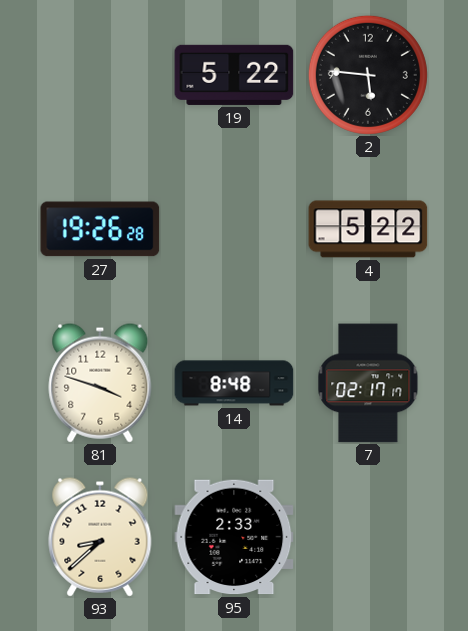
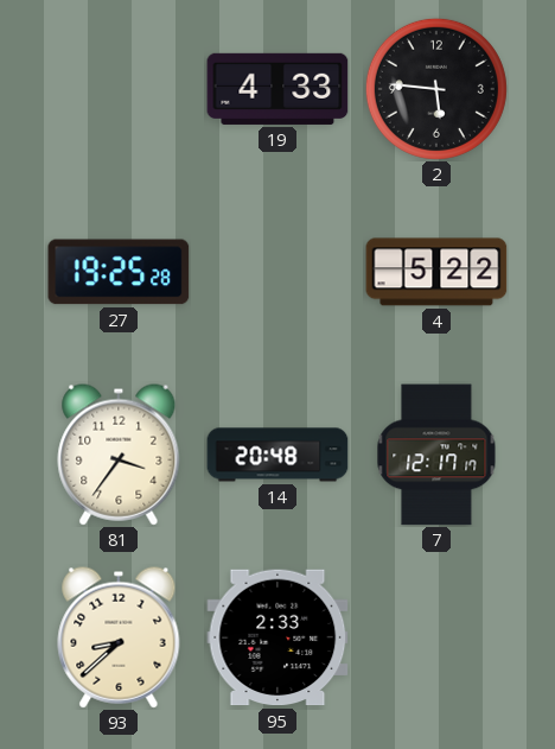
19: 5:22 -> 4:33 (277, 89)
27: 19:26 -> 19:25 (119, 272)
81: 3:48 -> 3:36 (119, 455)
14: 8:48 -> 20:48 (277, 455)
7: 02:17 -> 12:17 (436, 455)
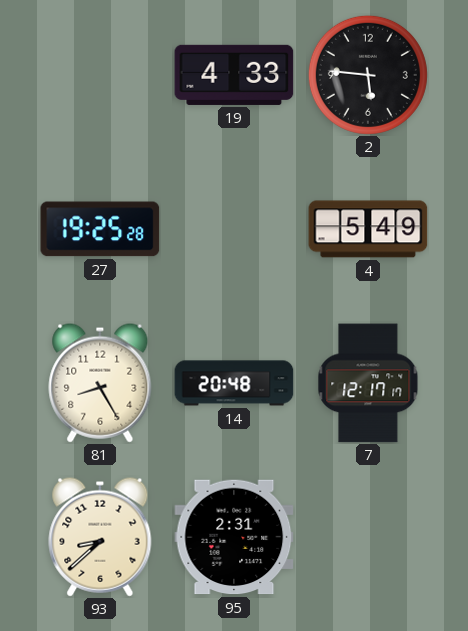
4: 5:22 -> 5:49 (368, 229)
81: 3:36 -> 8:25 (100, 383)
95: 2:33 -> 2:31 (234, 537)
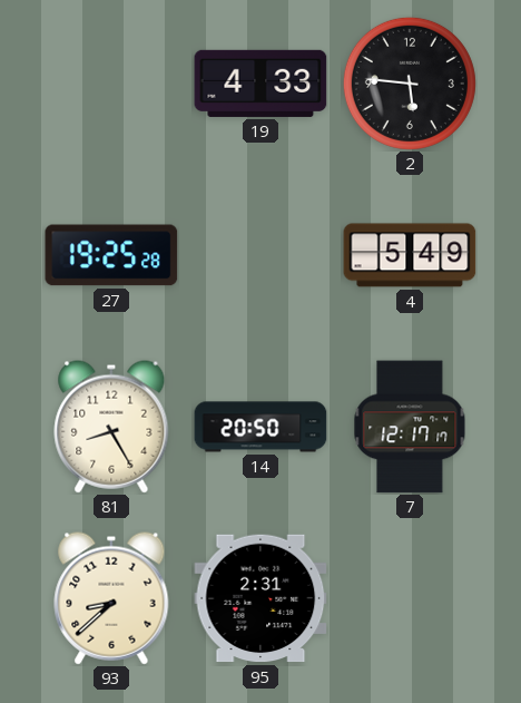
14: 20:48 -> 20:50 (260, 427)
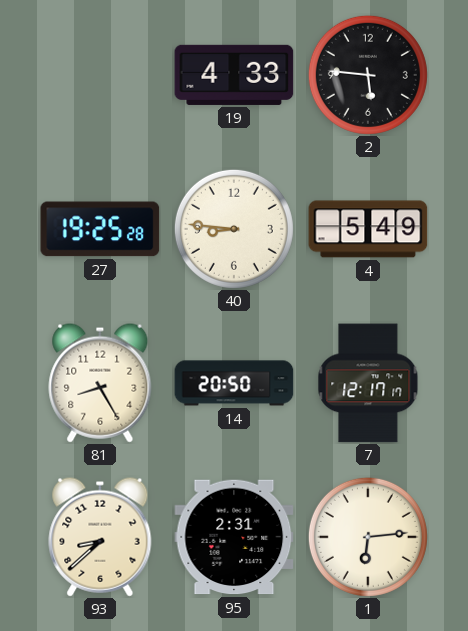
40: none -> 8:46 (234, 229)
1: none -> 6:14 (368, 537)
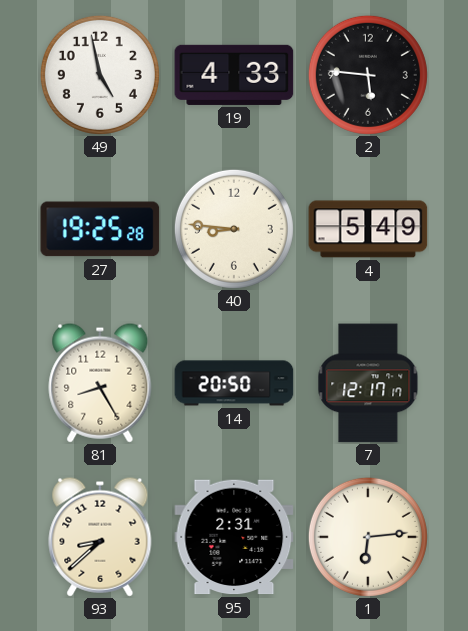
49: none -> 4:58 (100, 75)
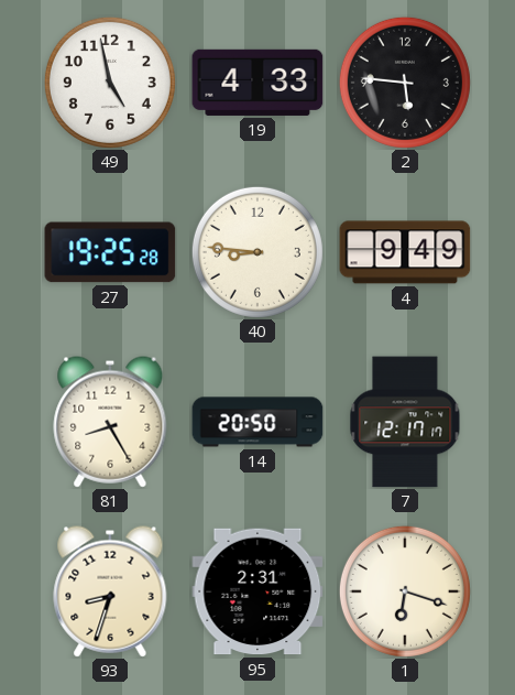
4: 5:49 -> 9:49 (405, 252)
93: 8:38 -> 8:33 (110, 591)
1: 6:14 -> 6:18 (405, 591)
